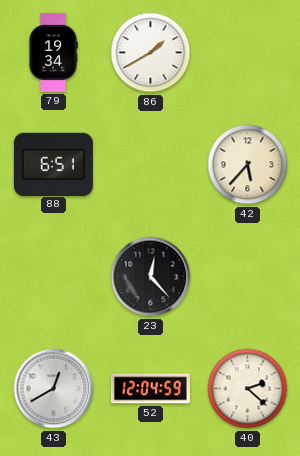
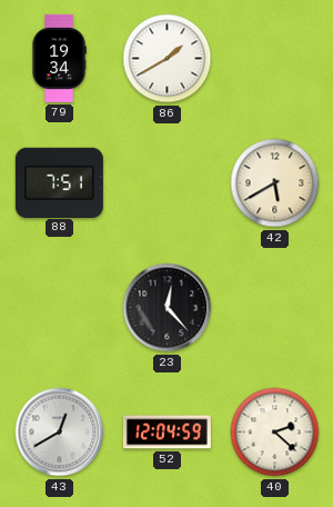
88: 6:51 -> 7:51 (59, 182)
42: 5:37 -> 5:40 (275, 183)
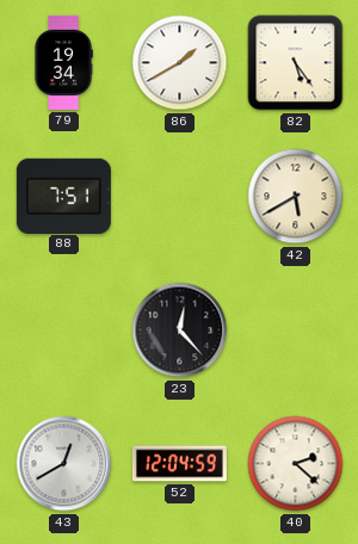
82: none -> 5:24 (296, 63)
